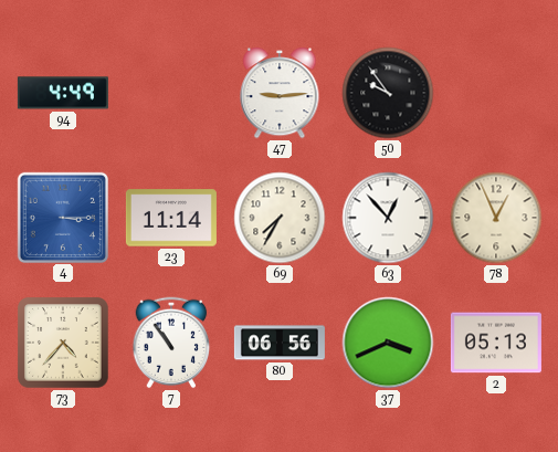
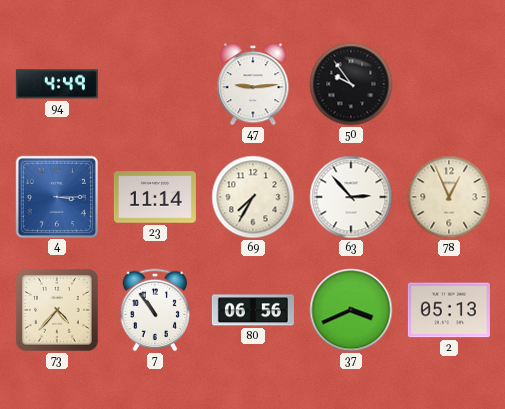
63: 12:53 -> 2:53 (351, 197)
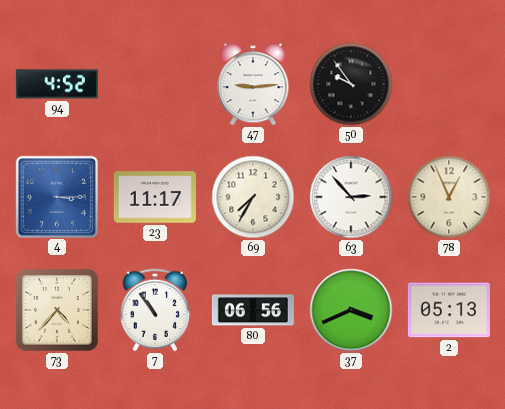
94: 4:49 -> 4:52 (57, 84)
23: 11:14 -> 11:17 (155, 197)
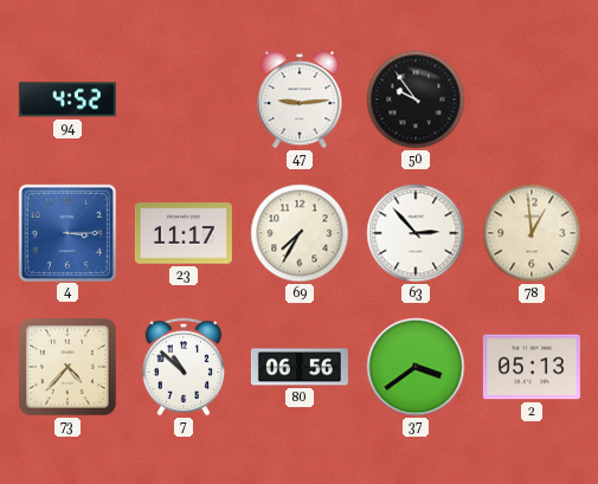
78: 12:56 -> 12:59 (532, 233)
7: 10:54 -> 10:52 (184, 367)
37: 3:41 -> 3:39 (416, 367)
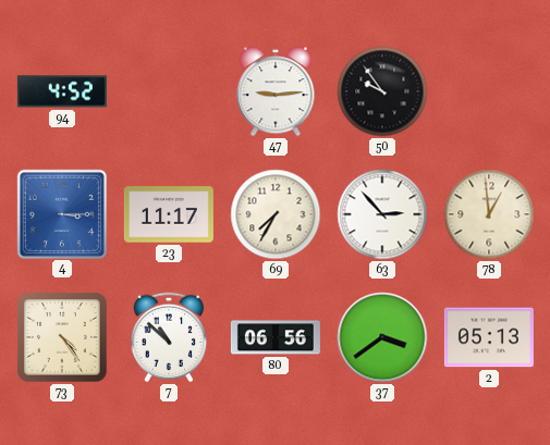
73: 4:37 -> 4:24 (62, 337)
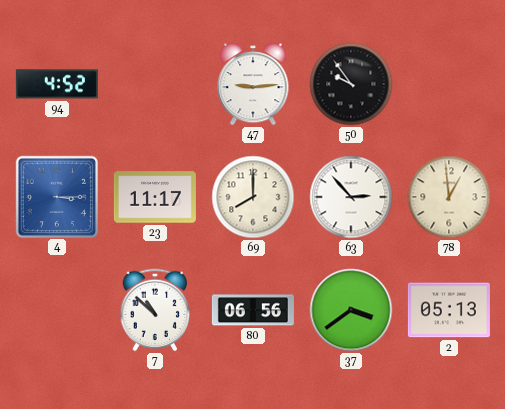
69: 7:35 -> 8:00 (253, 197)
73: 4:24 -> none (62, 337)
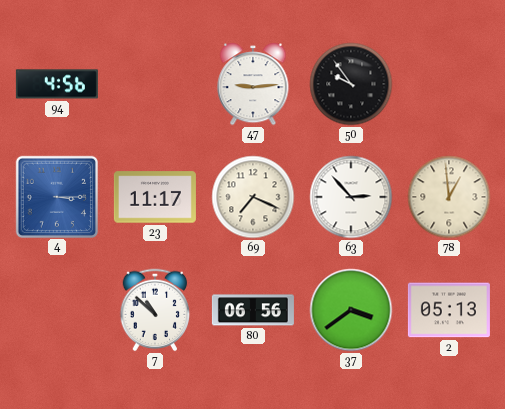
94: 4:52 -> 4:56 (57, 84)
69: 8:00 -> 7:19 (253, 197)
